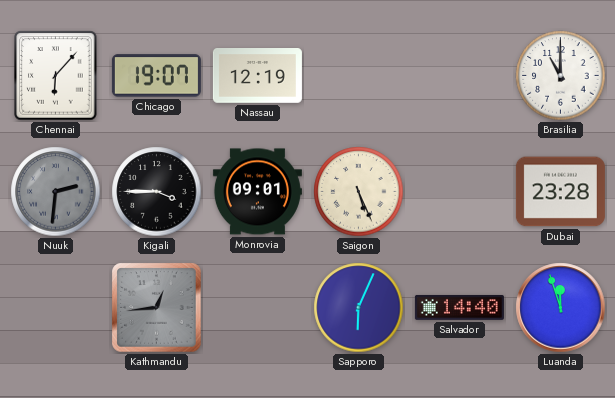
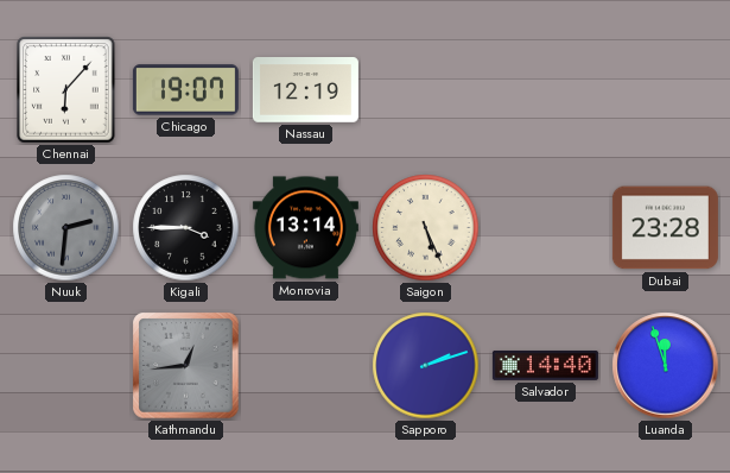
Brasilia: 11:00 -> none (561, 76)
Monrovia: 09:01 -> 13:14 (305, 228)
Sapporo: 6:04 -> 2:12 (426, 366)
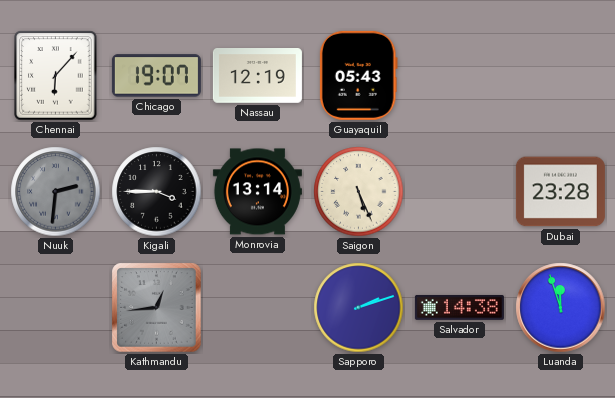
Guayaquil: none -> 05:43 (358, 75)
Salvador: 14:40 -> 14:38 (459, 307)
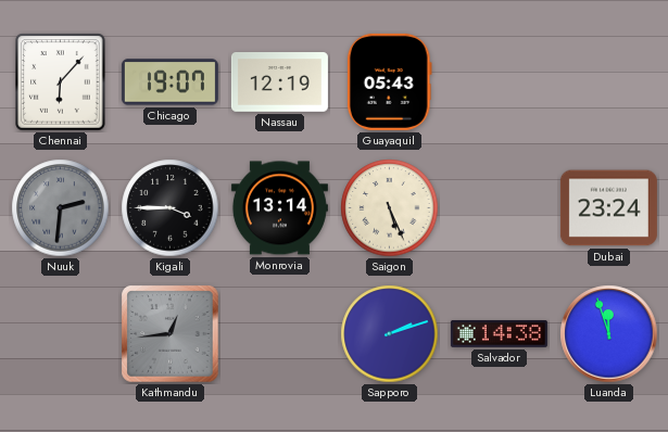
Dubai: 23:28 -> 23:24 (608, 208)
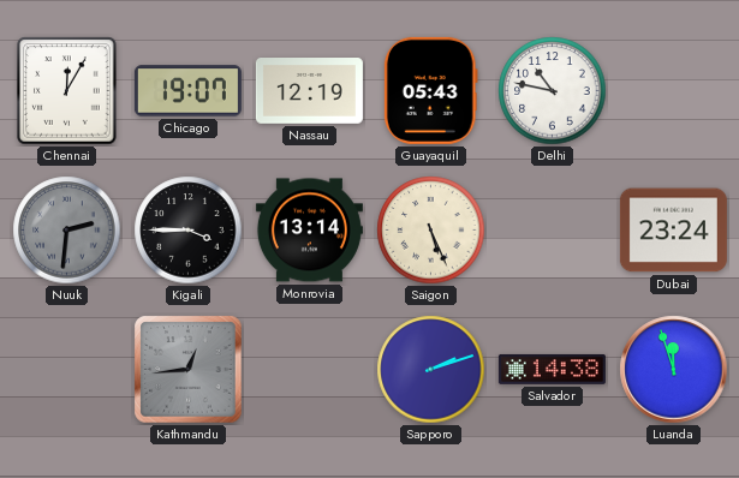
Chennai: 6:07 -> 12:05 (67, 91)
Delhi: none -> 10:47 (553, 91)
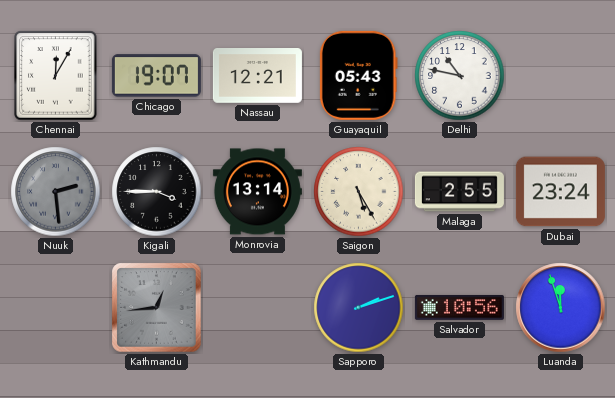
Nassau: 12:19 -> 12:21 (257, 76)
Nuuk: 2:31 -> 2:29 (56, 192)
Saigon: 5:26 -> 5:25 (359, 192)
Malaga: none -> 2:55 (459, 192)
Salvador: 14:38 -> 10:56 (459, 307)
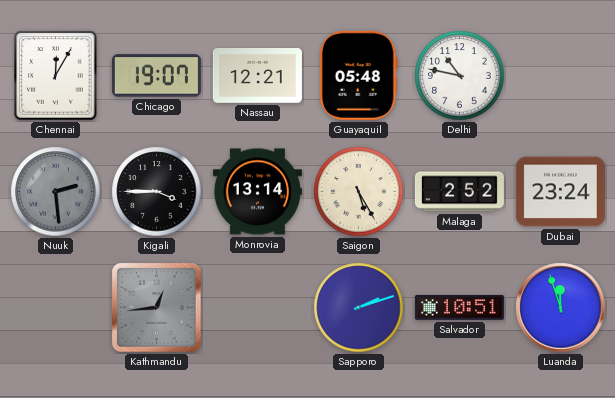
Guayaquil: 05:43 -> 05:48 (358, 75)
Malaga: 2:55 -> 2:52 (459, 192)
Salvador: 10:56 -> 10:51 (459, 307)
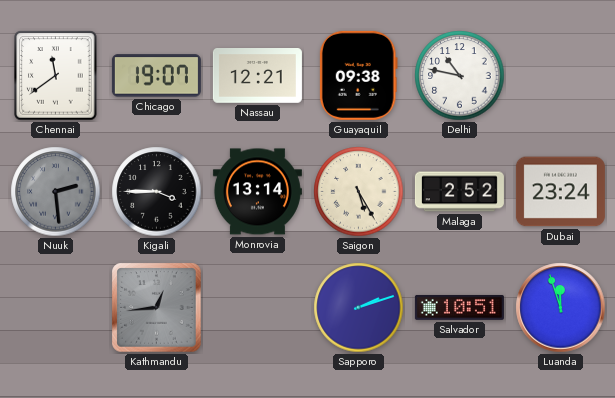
Chennai: 12:05 -> 11:39 (56, 76)
Guayaquil: 05:48 -> 09:38 (358, 75)
